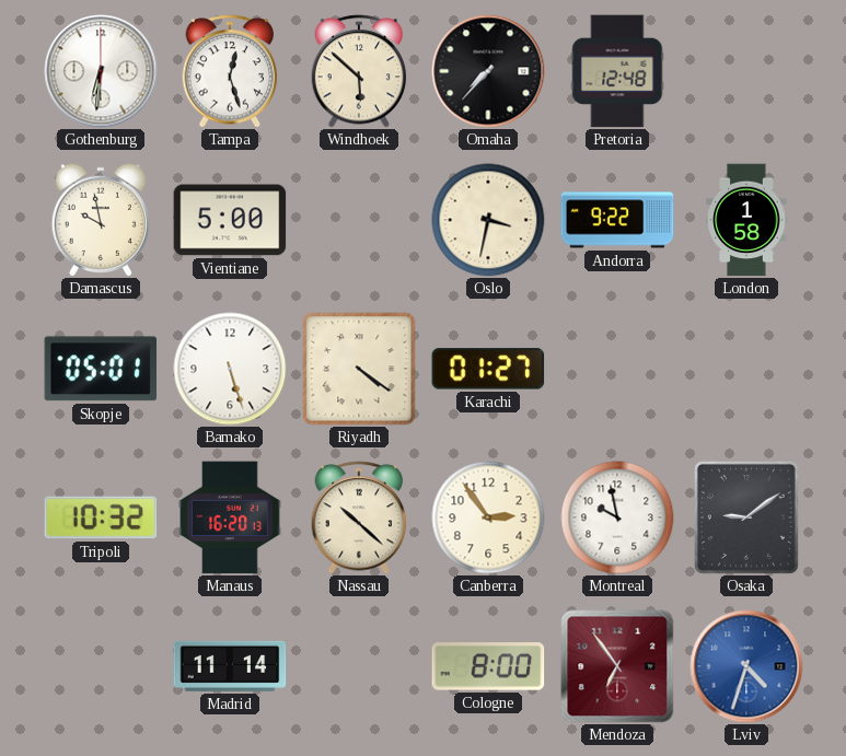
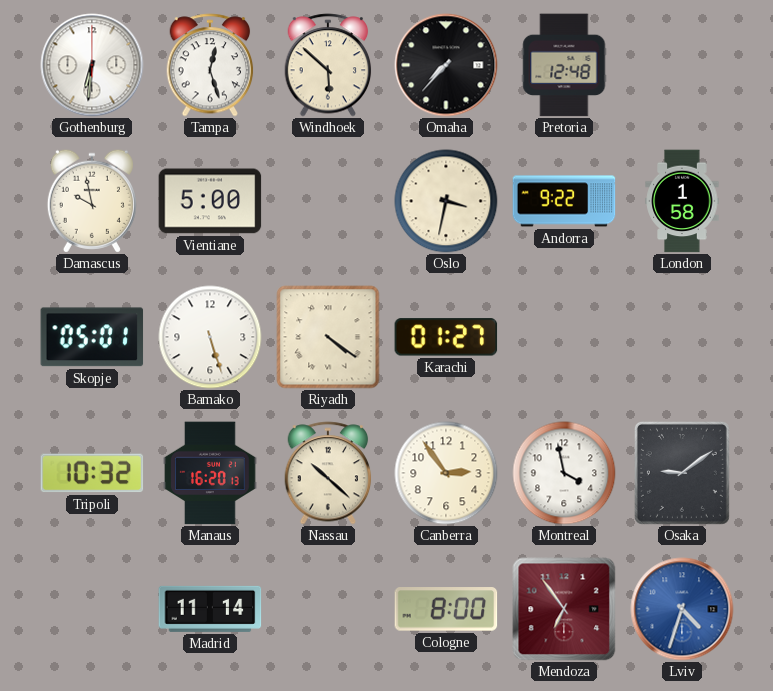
Montreal: 9:58 -> 3:58 (564, 473)
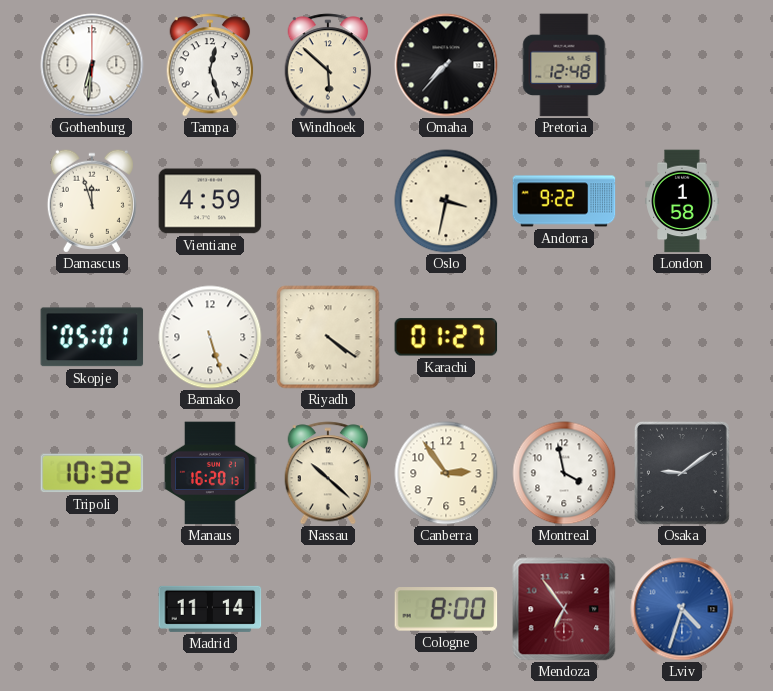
Damascus: 9:58 -> 11:57 (92, 201)
Vientiane: 5:00 -> 4:59 (210, 201)
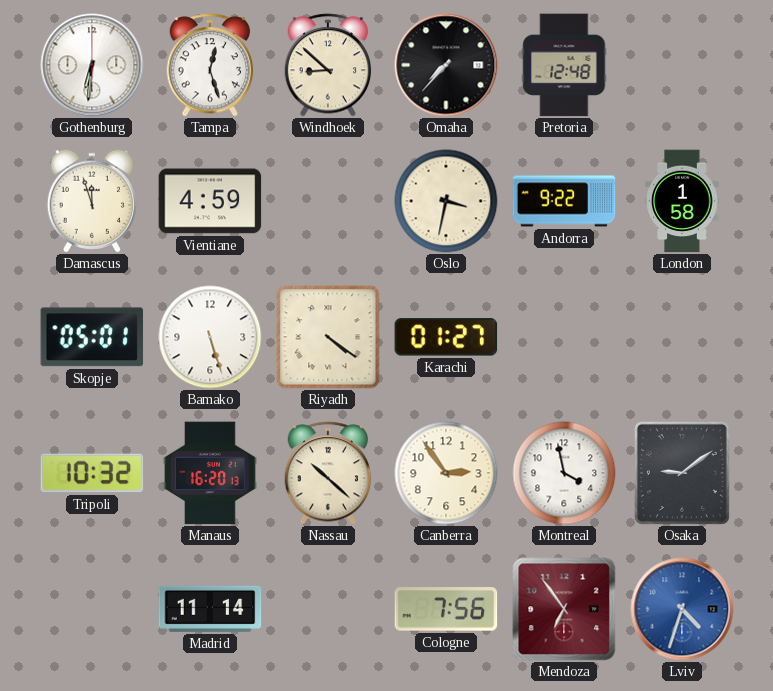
Windhoek: 5:52 -> 8:52 (328, 65)
Cologne: 8:00 -> 7:56 (446, 609)
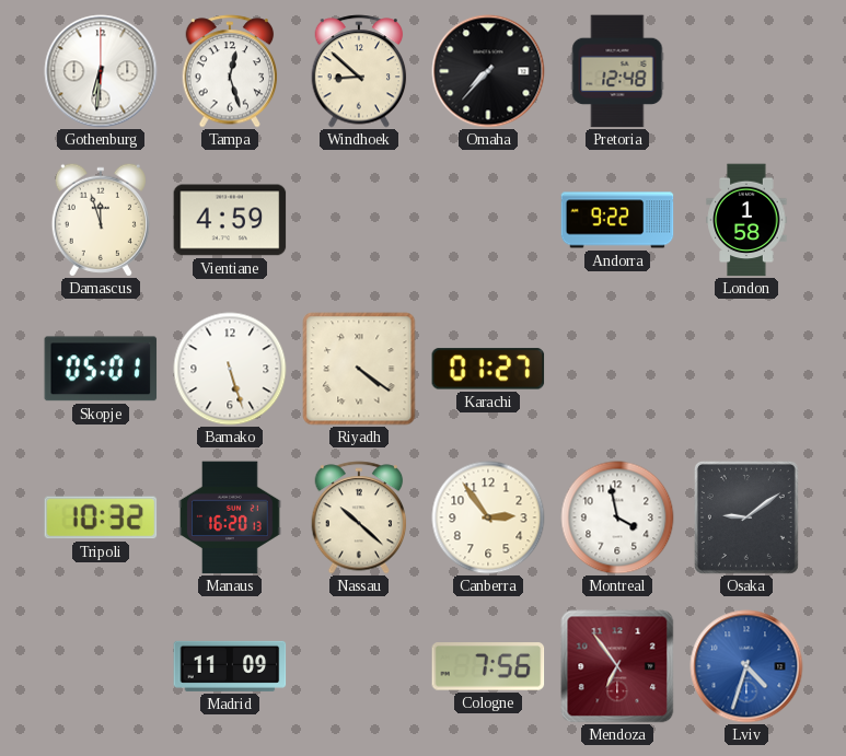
Oslo: 3:32 -> none (446, 201)
Madrid: 11:14 -> 11:09 (230, 666)
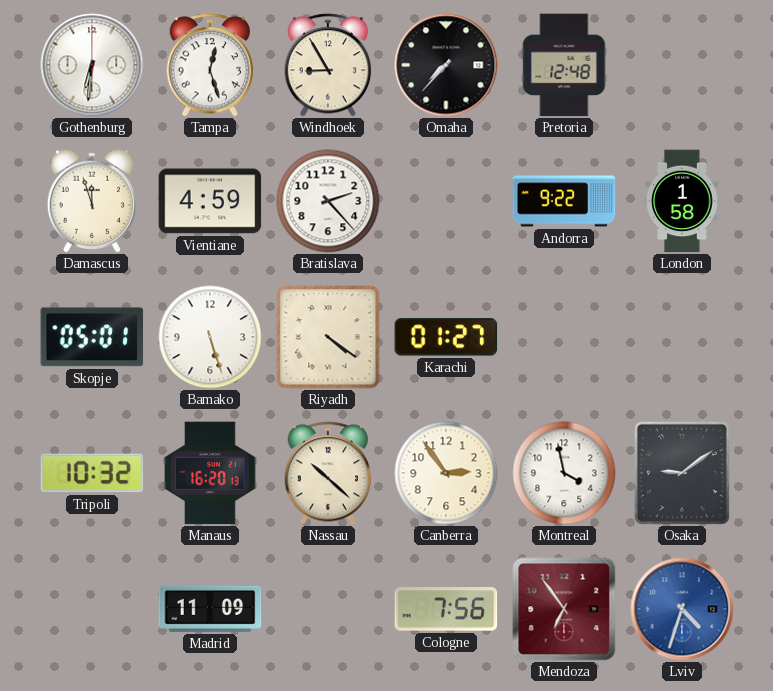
Windhoek: 8:52 -> 8:55 (328, 65)
Bratislava: none -> 2:23 (328, 201)
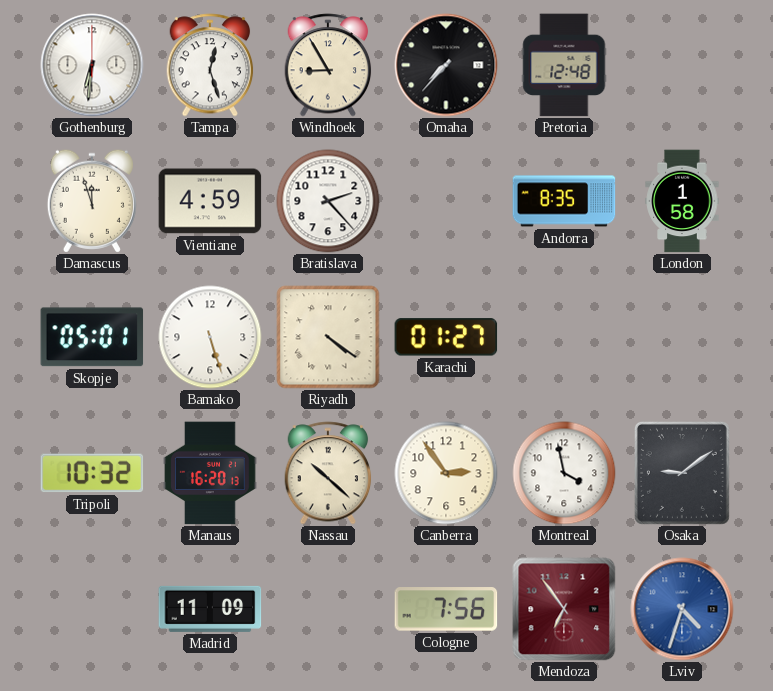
Andorra: 9:22 -> 8:35 (564, 201)
